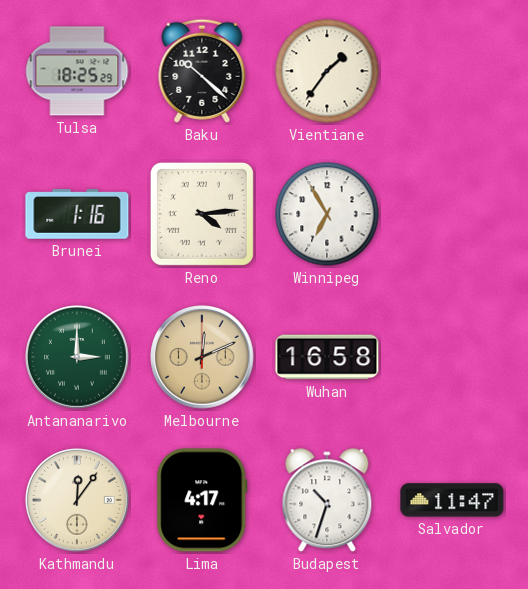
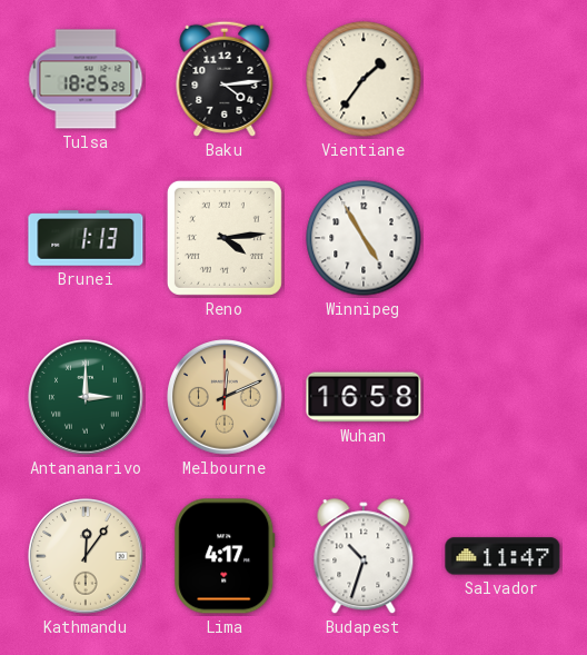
Baku: 10:22 -> 4:14 (225, 79)
Brunei: 1:16 -> 1:13 (86, 238)
Winnipeg: 6:55 -> 4:55 (364, 238)
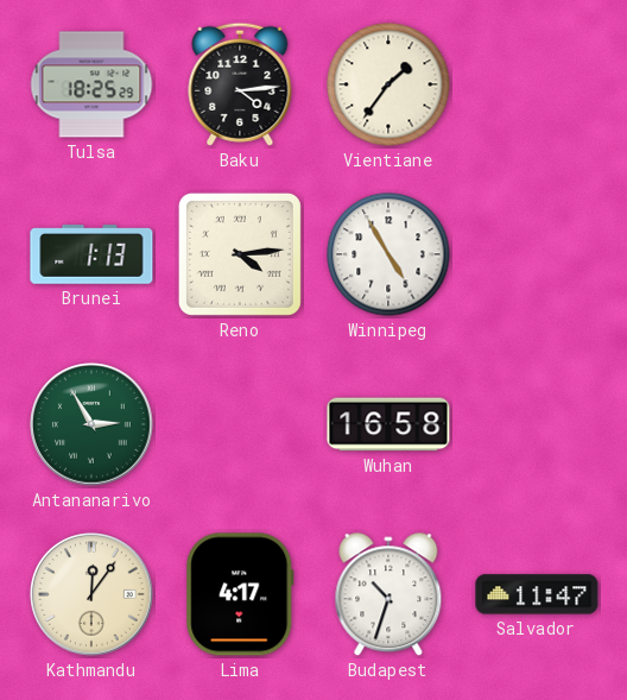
Antananarivo: 3:00 -> 2:55 (91, 424)
Melbourne: 12:11 -> none (225, 397)
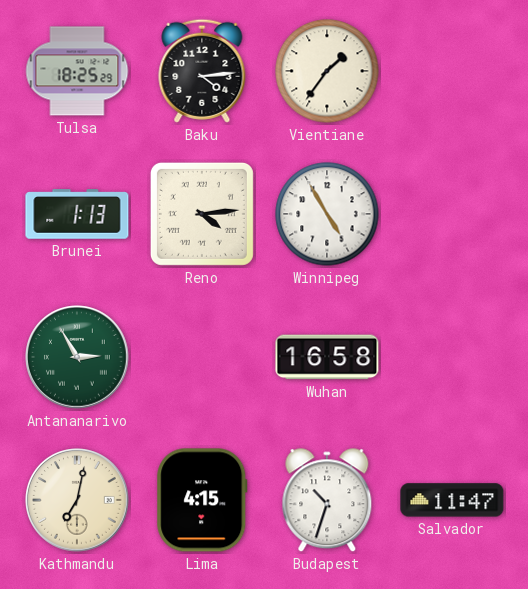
Kathmandu: 12:06 -> 7:02 (77, 500)
Lima: 4:17 -> 4:15 (202, 500)
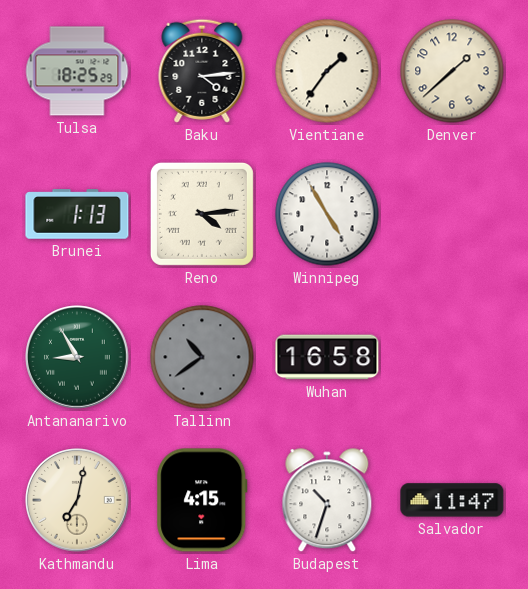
Denver: none -> 1:38 (452, 71)
Antananarivo: 2:55 -> 8:55 (77, 357)
Tallinn: none -> 10:39 (202, 357)
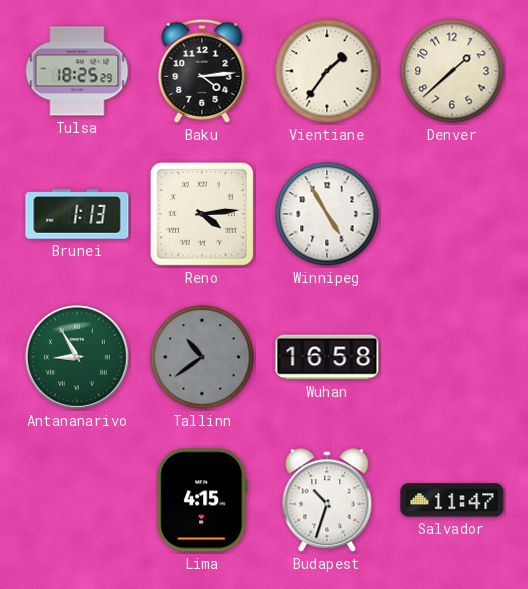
Kathmandu: 7:02 -> none (77, 500)
